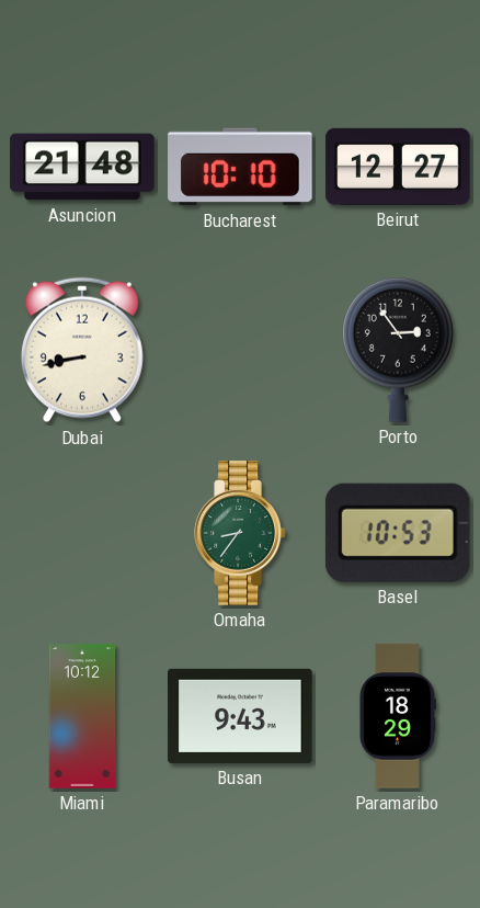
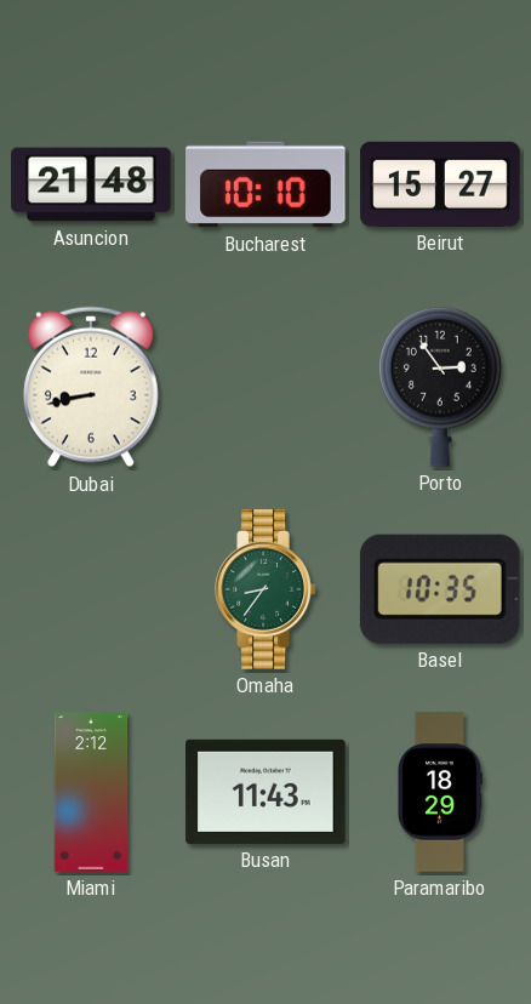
Beirut: 12:27 -> 15:27 (440, 184)
Basel: 10:53 -> 10:35 (440, 589)
Miami: 10:12 -> 2:12 (91, 792)
Busan: 9:43 -> 11:43 (265, 792)
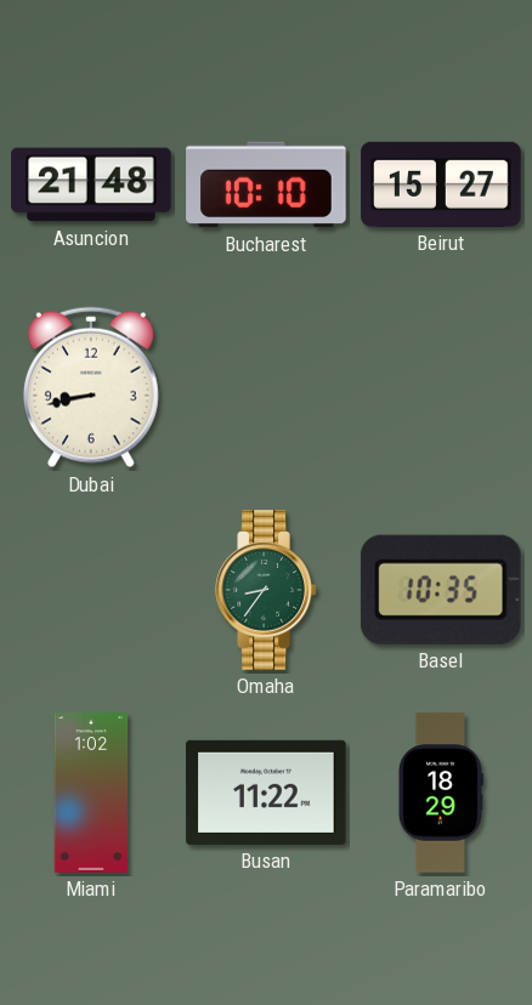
Porto: 2:54 -> none (440, 387)
Miami: 2:12 -> 1:02 (91, 793)
Busan: 11:43 -> 11:22 (266, 793)
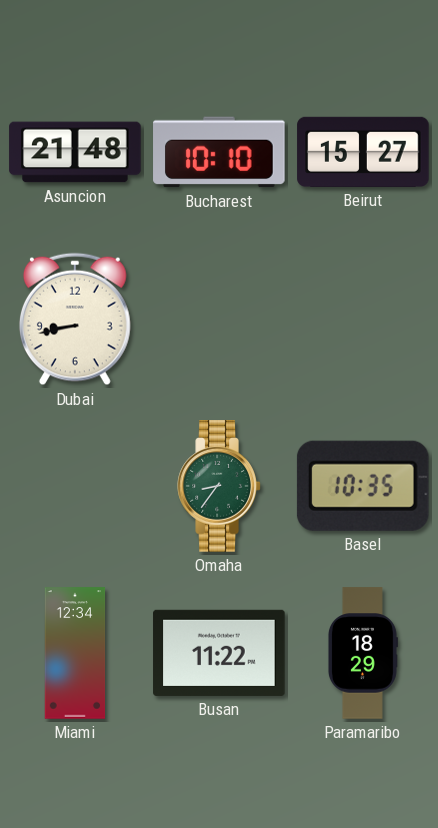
Miami: 1:02 -> 12:34 (75, 653)
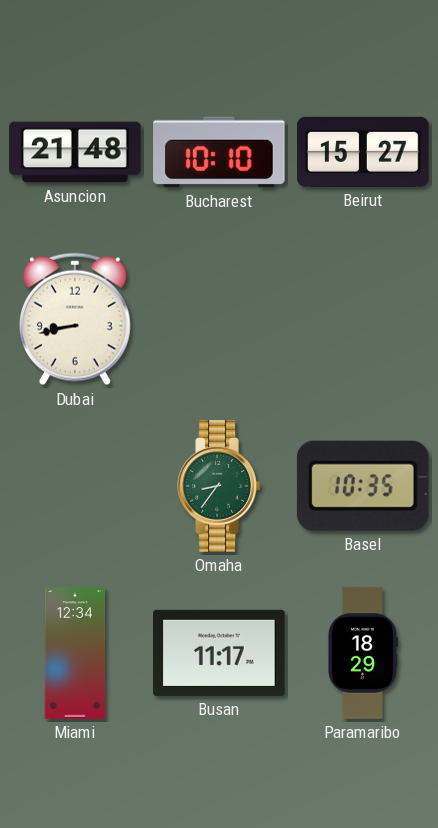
Busan: 11:22 -> 11:17 (219, 653)
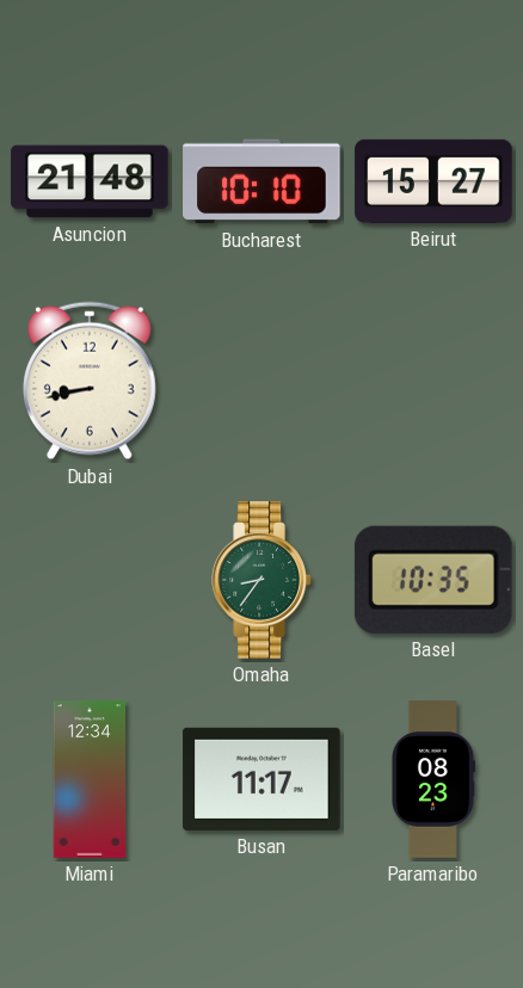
Paramaribo: 18:29 -> 08:23 (432, 779)
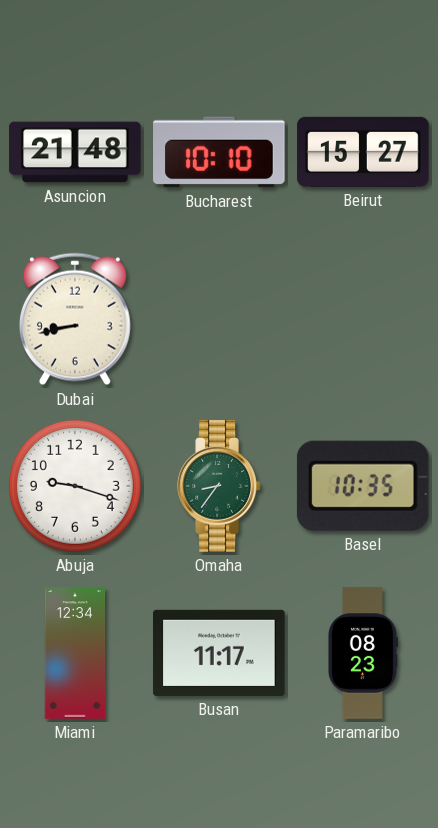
Abuja: none -> 9:18 (75, 486)
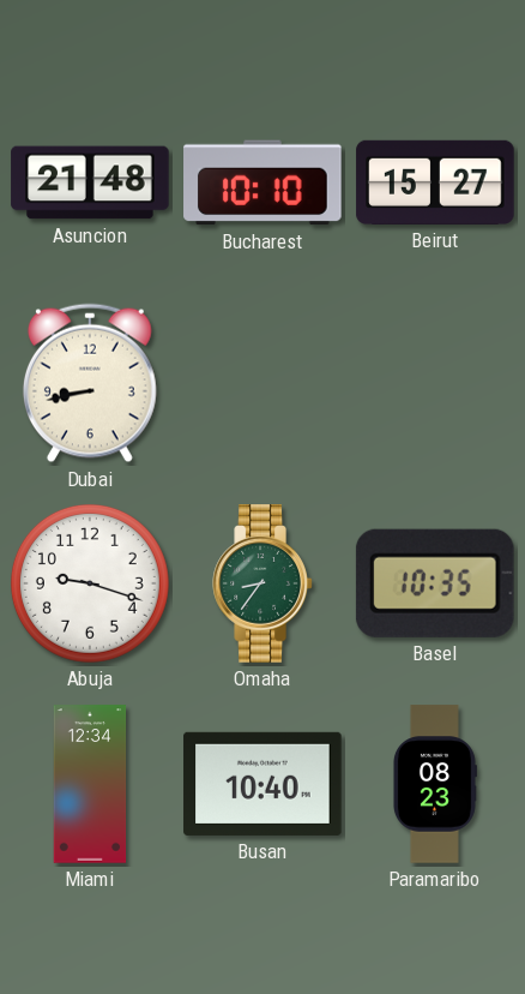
Busan: 11:17 -> 10:40 (262, 784)
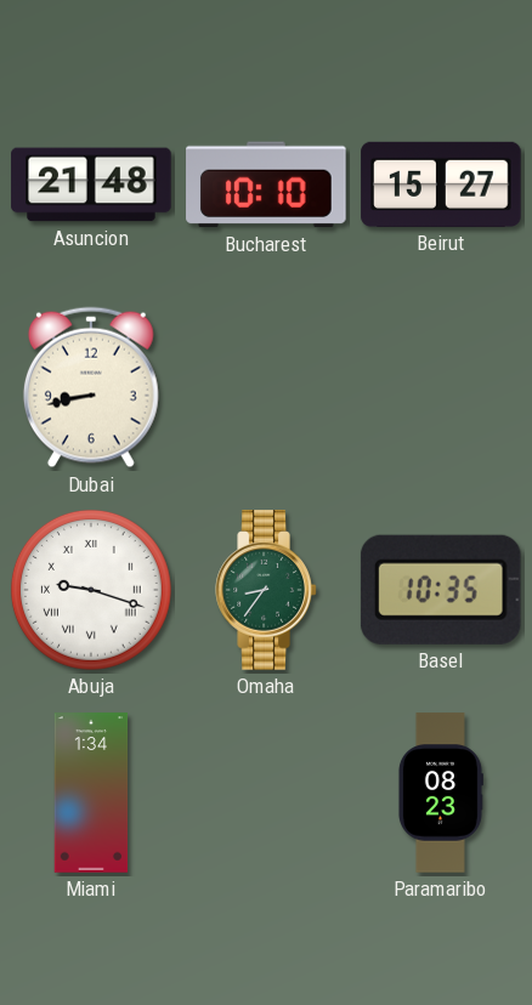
Abuja numerals: Arabic -> Roman (91, 590)
Miami: 12:34 -> 1:34 (91, 793)
Busan: 10:40 -> none (262, 784)
